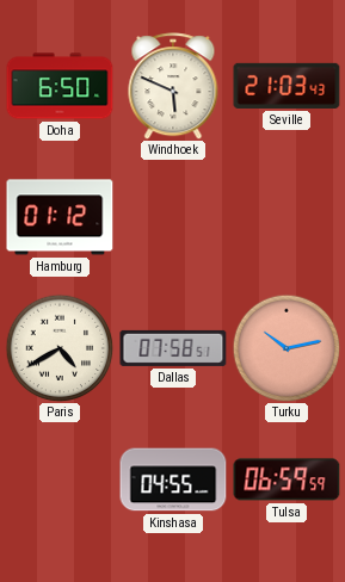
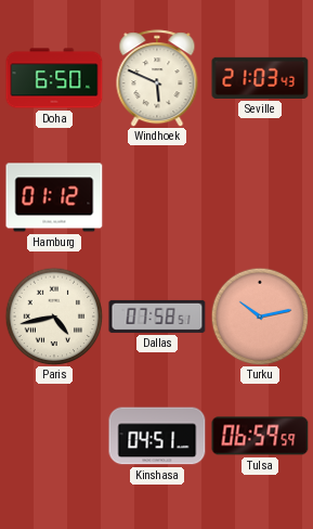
Paris: 4:40 -> 4:43 (54, 317)
Kinshasa: 04:55 -> 04:51 (157, 436)
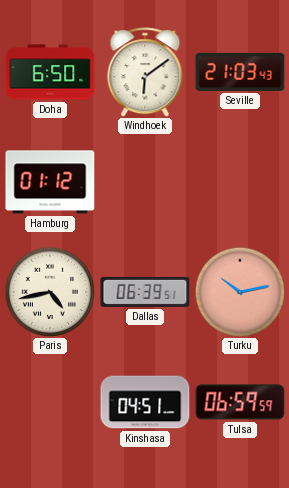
Windhoek: 5:49 -> 6:09 (145, 72)
Dallas: 07:58 -> 06:39 (145, 292)
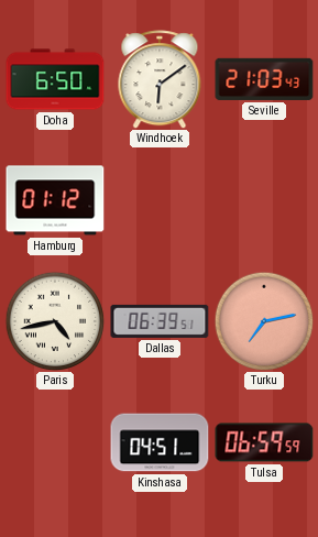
Turku: 10:13 -> 7:13 (264, 321)
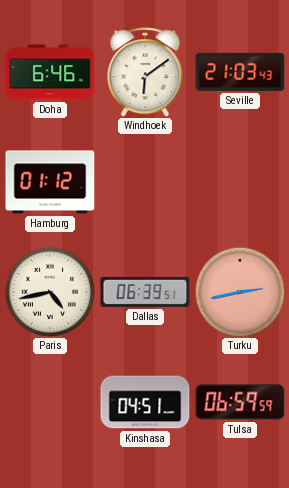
Doha: 6:50 -> 6:46 (50, 72)
Turku: 7:13 -> 2:43 (240, 292)
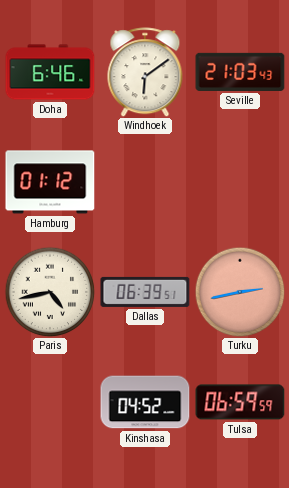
Kinshasa: 04:51 -> 04:52 (145, 402)
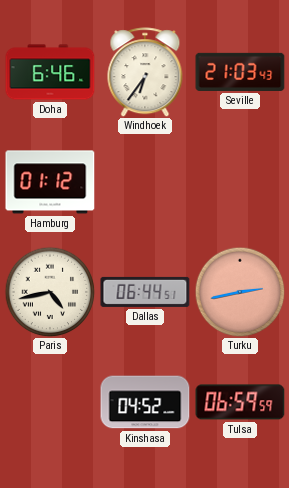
Windhoek: 6:09 -> 6:36 (145, 72)
Dallas: 06:39 -> 06:44 (145, 292)
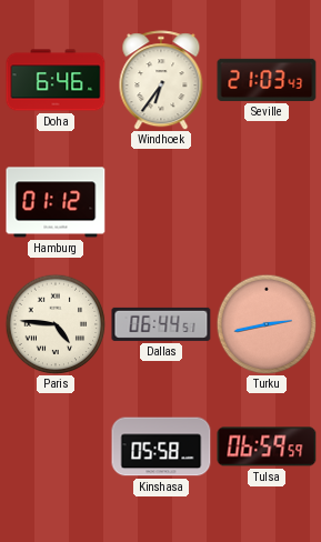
Paris: 4:43 -> 4:46 (56, 324)
Kinshasa: 04:52 -> 05:58 (161, 446)
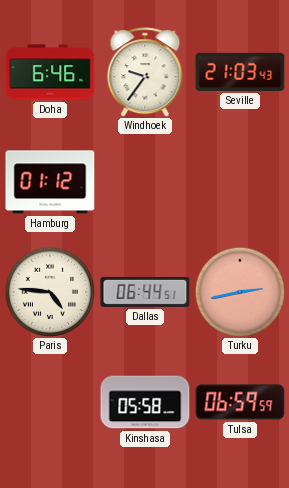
Windhoek: 6:36 -> 9:36 (145, 72)
